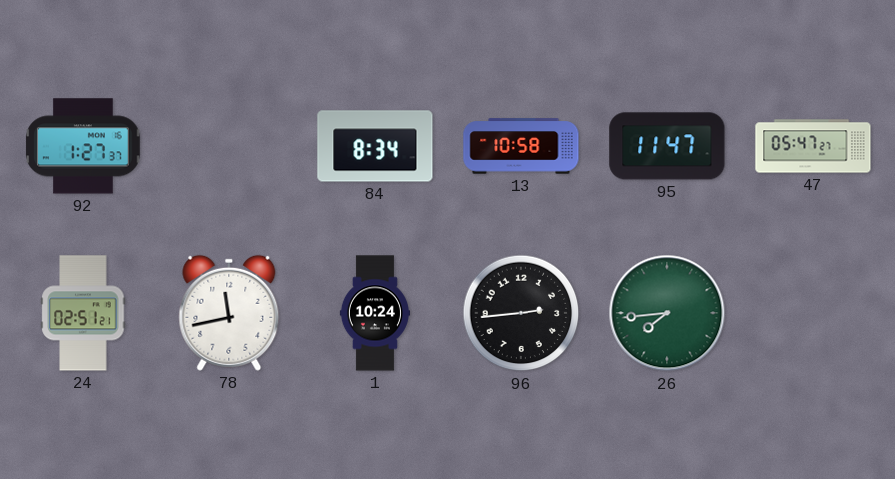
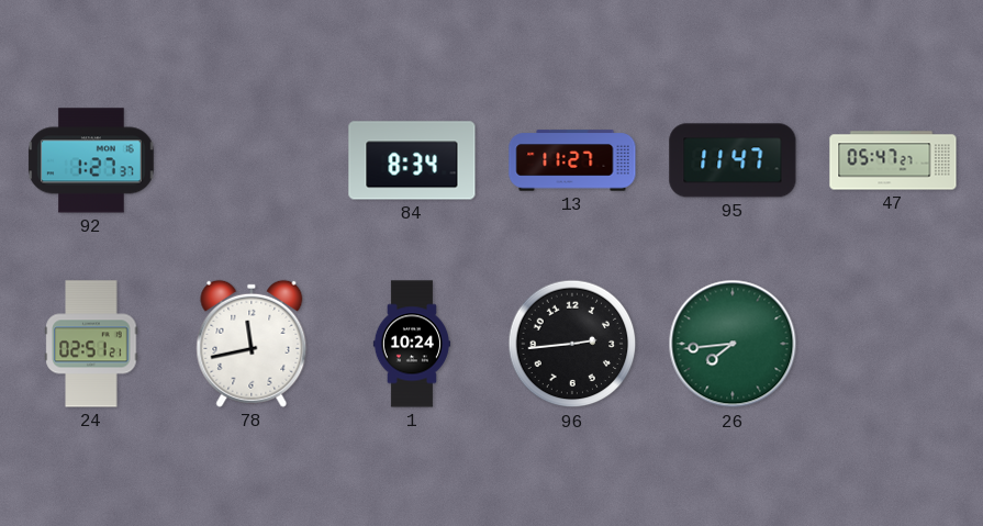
13: 10:58 -> 11:27 (572, 160)
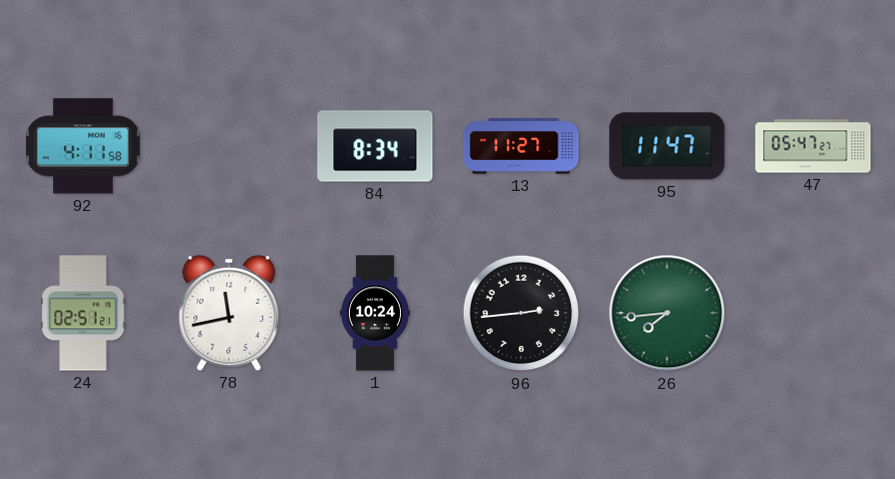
92: 1:27 -> 4:11 (83, 146)
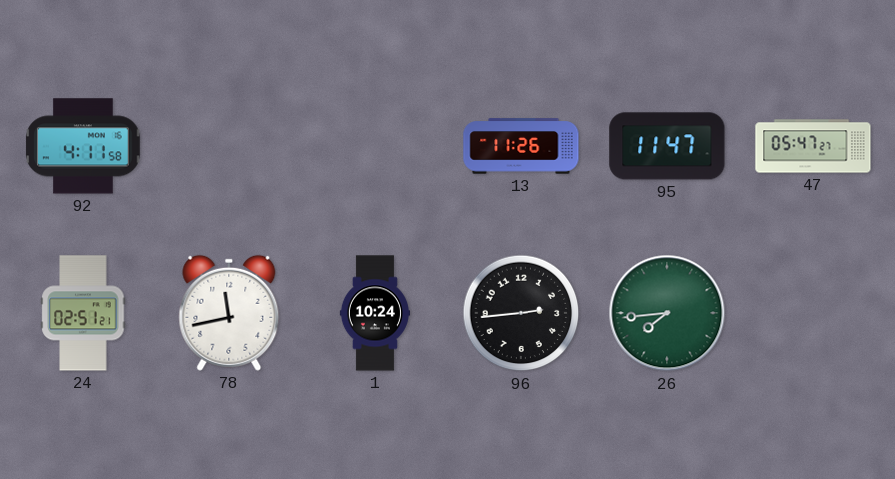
84: 8:34 -> none (375, 146)
13: 11:27 -> 11:26 (521, 146)
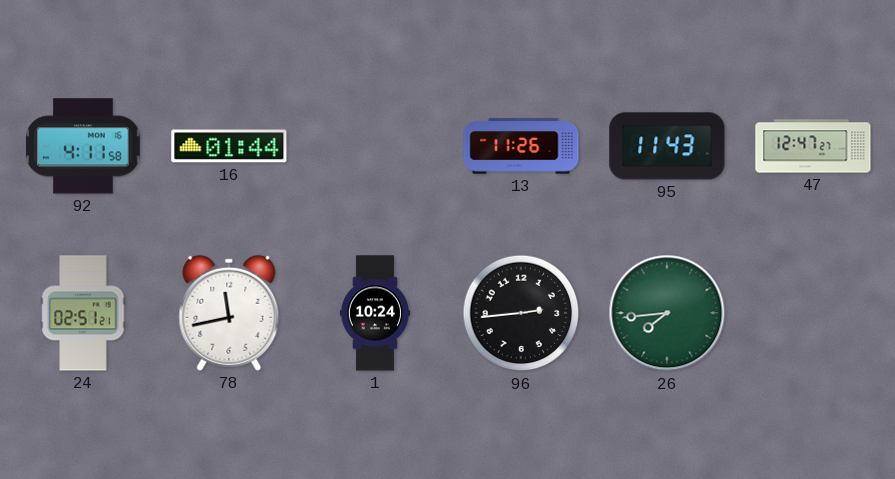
16: none -> 01:44 (229, 146)
95: 11:47 -> 11:43 (667, 146)
47: 05:47 -> 12:47 (813, 146)
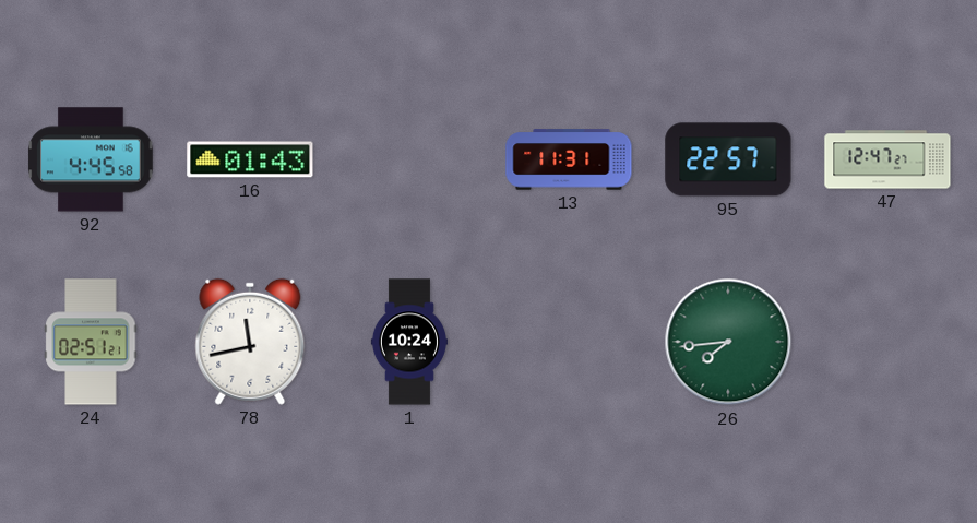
92: 4:11 -> 4:45 (91, 159)
16: 01:44 -> 01:43 (250, 159)
13: 11:26 -> 11:31 (569, 159)
95: 11:43 -> 22:57 (728, 159)
96: 2:44 -> none (521, 313)
